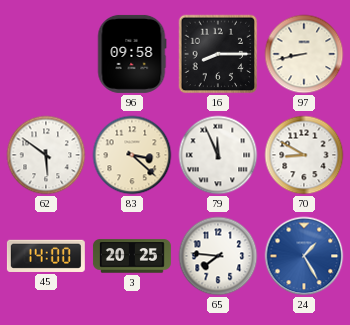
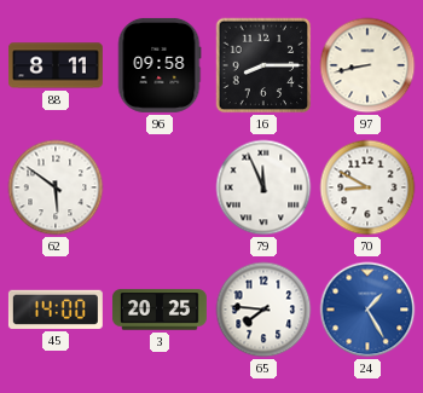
88: none -> 8:11 (56, 65)
83: 3:22 -> none (132, 155)
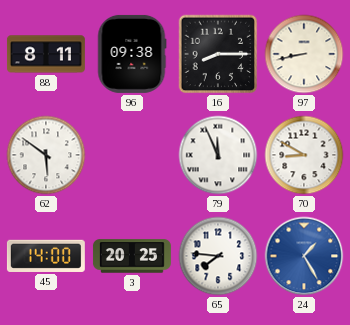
96: 09:58 -> 09:38 (132, 54)
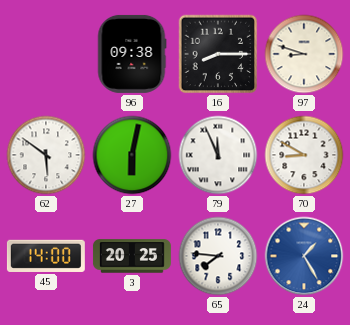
88: 8:11 -> none (46, 54)
97: 8:43 -> 8:48 (304, 54)
27: none -> 6:02 (132, 155)
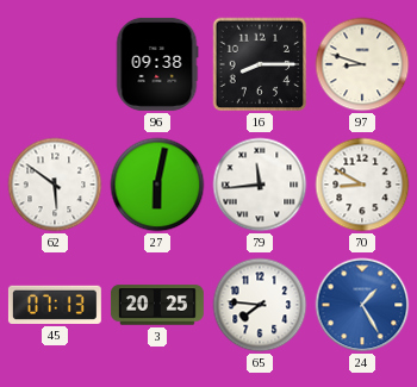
79: 11:56 -> 11:44 (260, 185)
45: 14:00 -> 07:13 (55, 305)
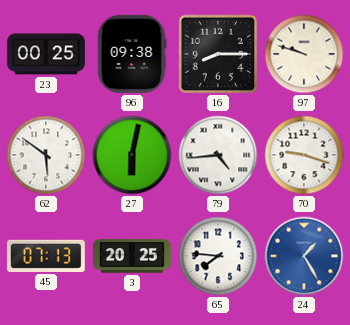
23: none -> 00:25 (46, 54)
97: 8:48 -> 9:48 (304, 54)
79: 11:44 -> 4:44 (218, 155)
70: 8:50 -> 9:18 (304, 155)
